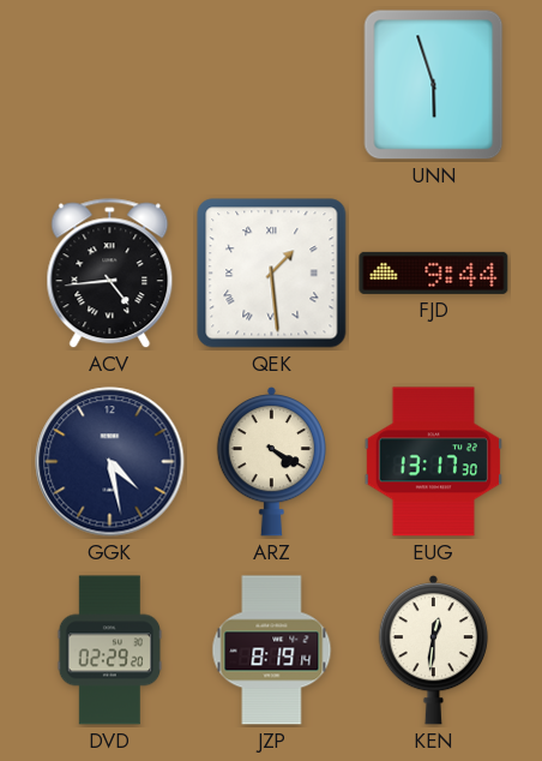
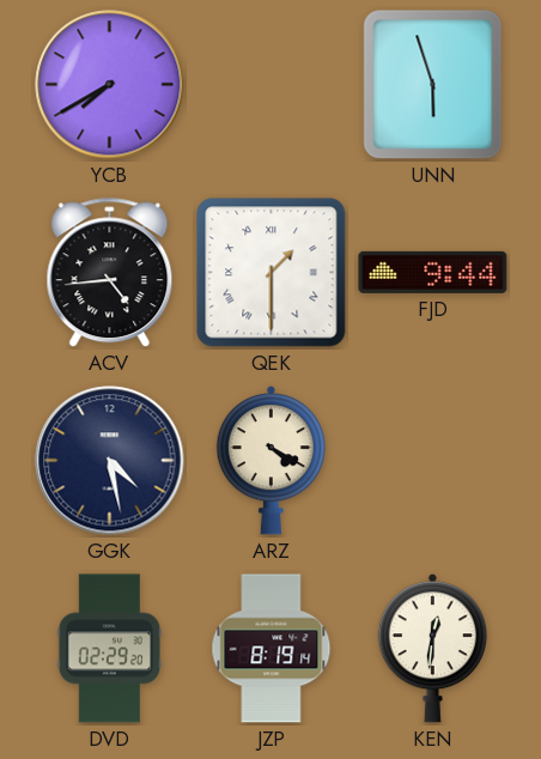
YCB: none -> 7:40 (110, 85)
QEK: 1:29 -> 1:30 (272, 273)
EUG: 13:17 -> none (433, 462)
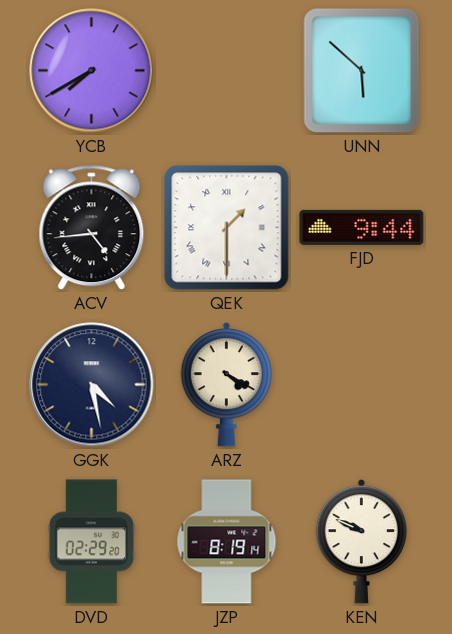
UNN: 5:57 -> 5:52 (362, 71)
KEN: 12:31 -> 9:49 (361, 541)
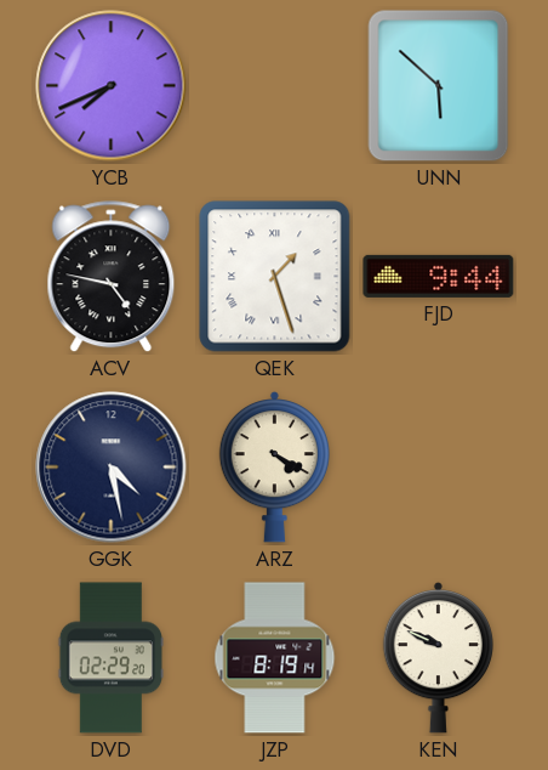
YCB: 7:40 -> 7:41 (112, 86)
ACV: 4:44 -> 4:47 (112, 277)
QEK: 1:30 -> 1:27 (275, 277)
